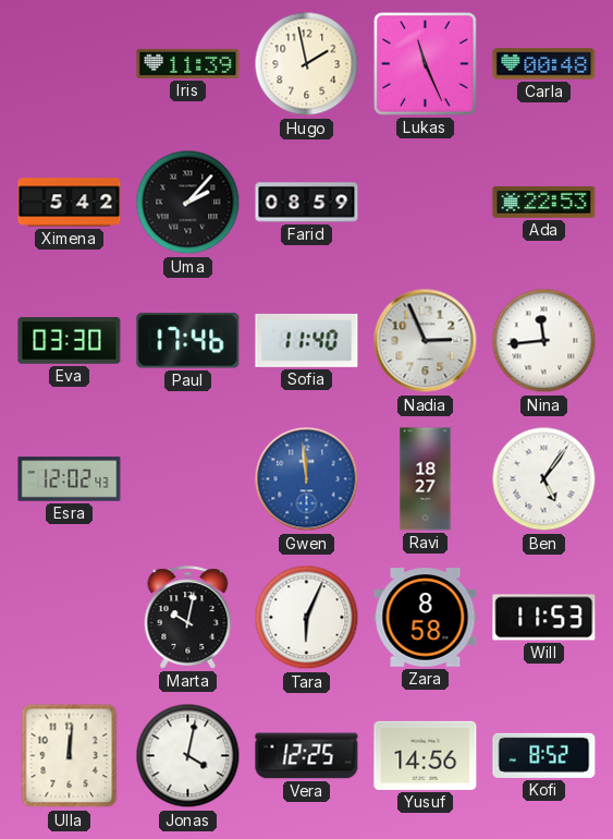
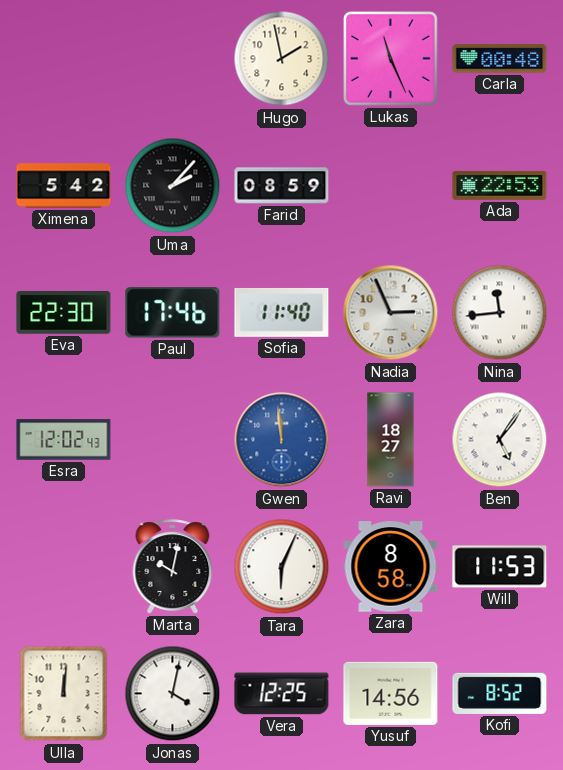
Iris: 11:39 -> none (188, 63)
Eva: 03:30 -> 22:30 (64, 313)
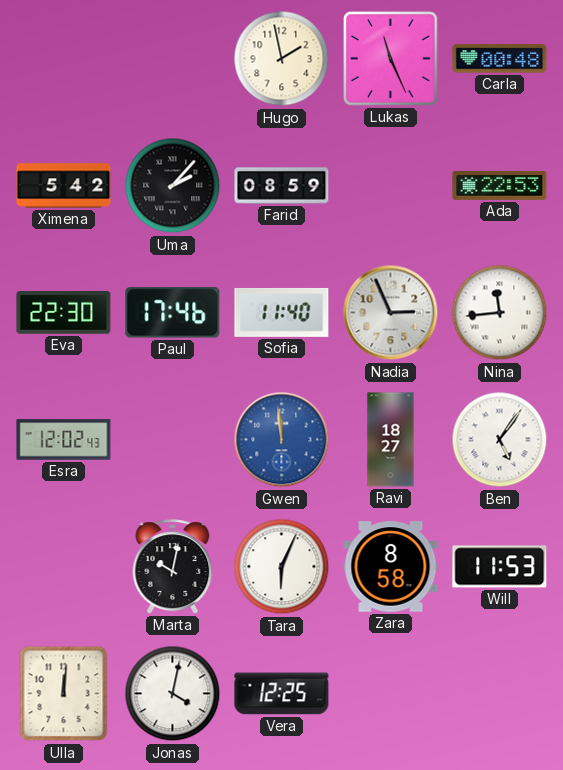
Yusuf: 14:56 -> none (391, 693)
Kofi: 8:52 -> none (500, 693)
